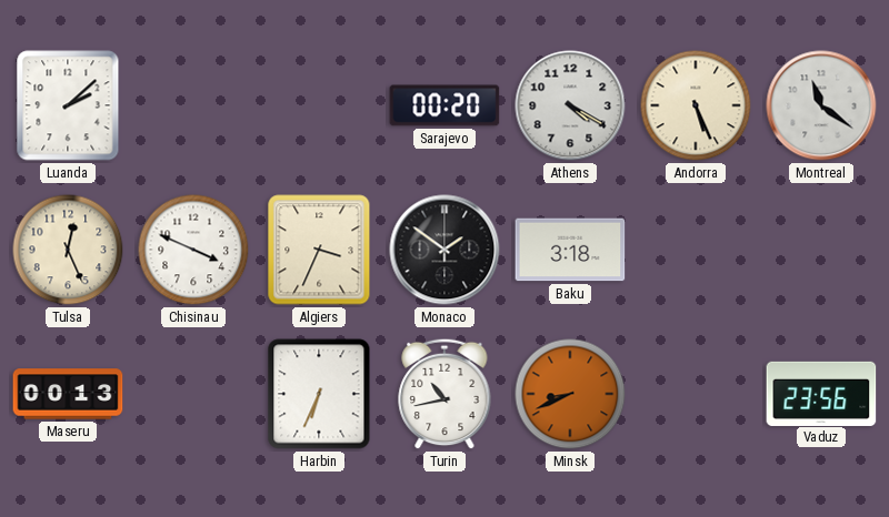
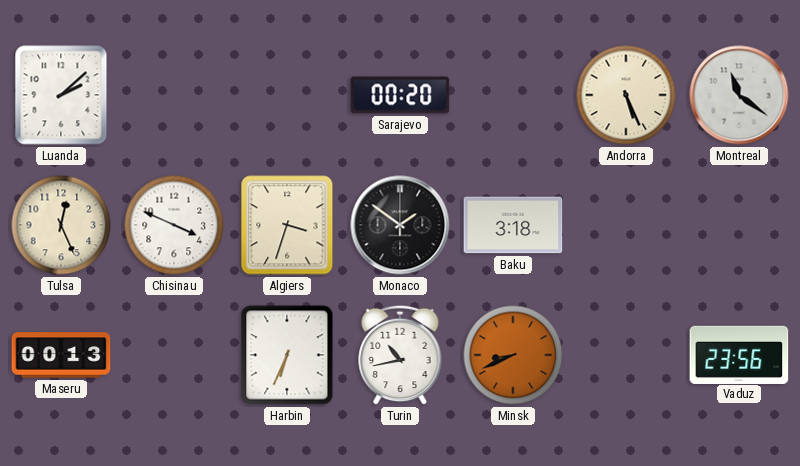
Athens: 4:20 -> none (570, 105)
Algiers: 3:34 -> 3:33 (287, 225)
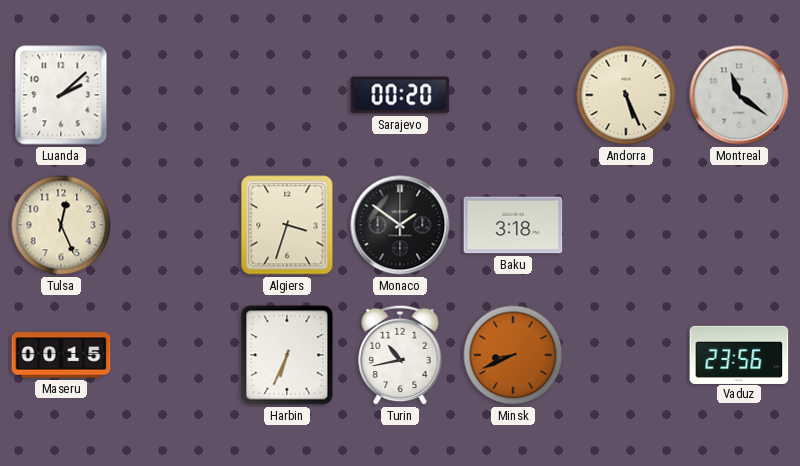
Chisinau: 3:49 -> none (174, 225)
Maseru: 00:13 -> 00:15 (61, 355)
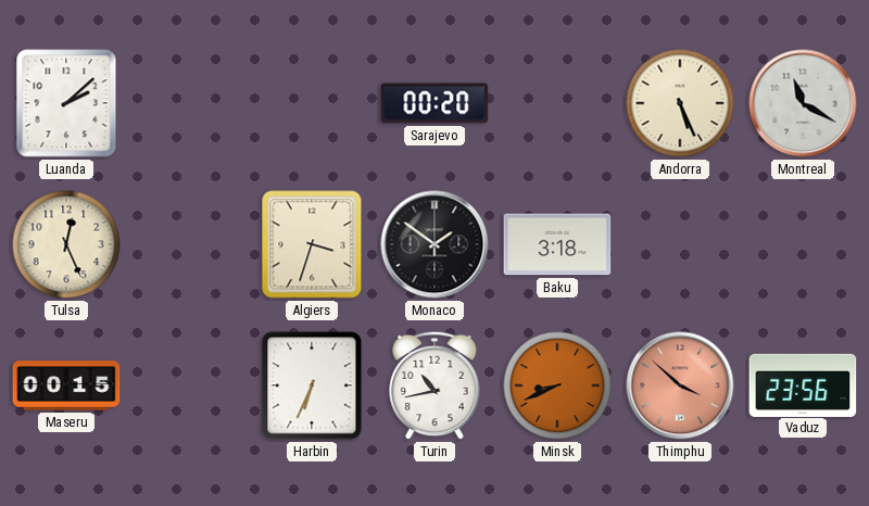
Montreal: 11:21 -> 11:20 (803, 103)
Thimphu: none -> 3:52 (680, 385)
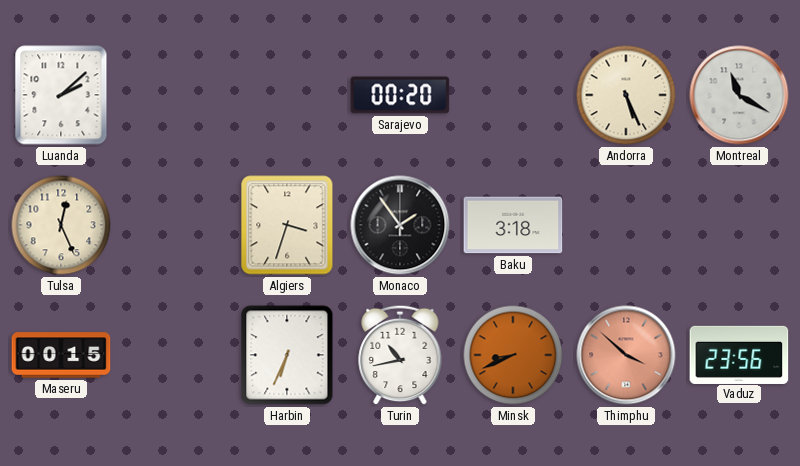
Monaco: 1:51 -> 1:54 (400, 225)
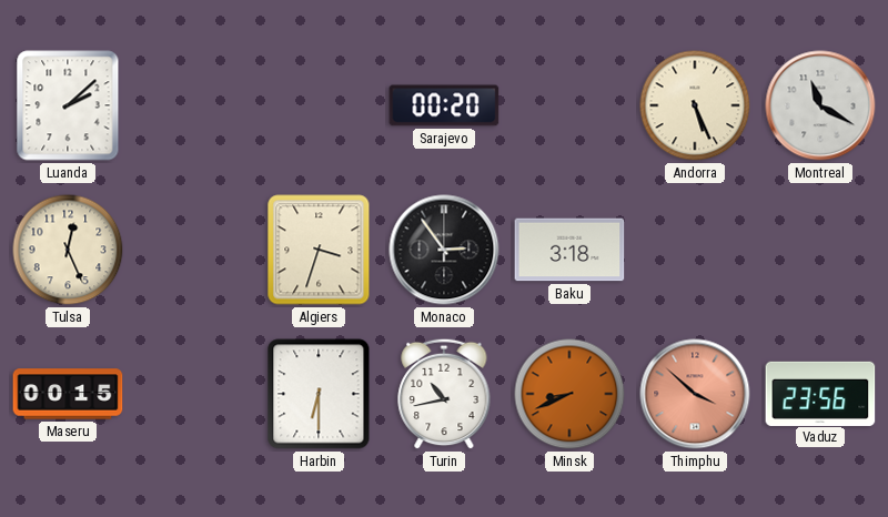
Monaco: 1:54 -> 2:54 (444, 250)
Harbin: 6:34 -> 6:30 (319, 394)
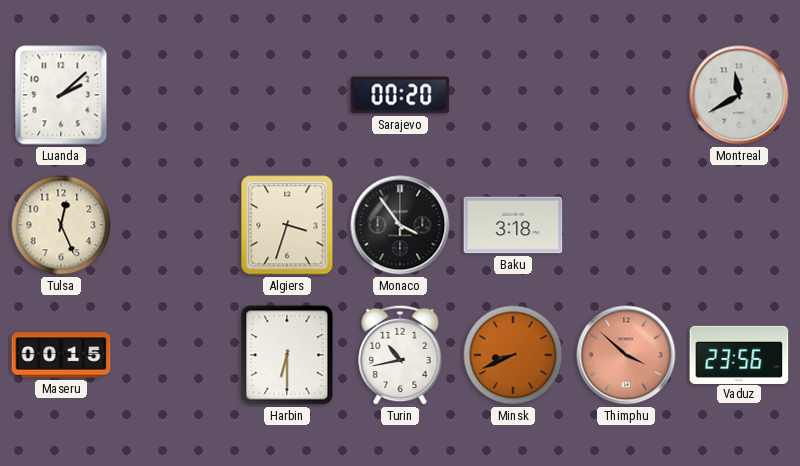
Andorra: 5:26 -> none (695, 105)
Montreal: 11:20 -> 11:40 (739, 95)
Monaco: 2:54 -> 3:54 (400, 225)
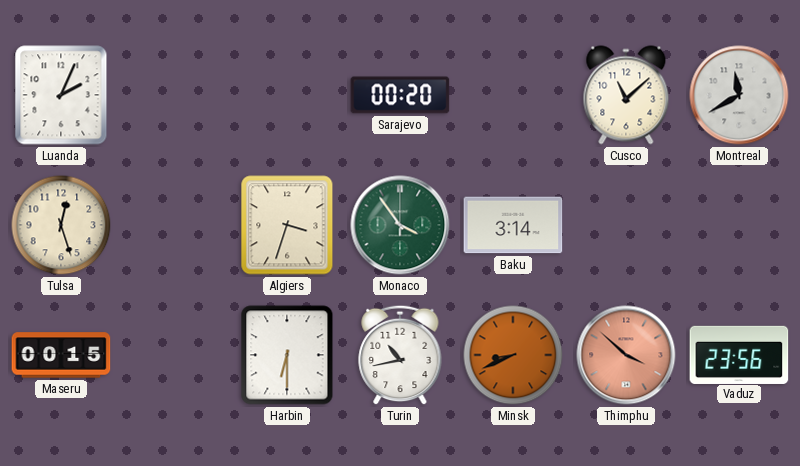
Luanda: 2:08 -> 2:04 (61, 95)
Cusco: none -> 11:08 (626, 95)
Tulsa: 12:26 -> 12:27 (61, 225)
Monaco dial: black -> green (400, 225)
Baku: 3:18 -> 3:14 (513, 225)
